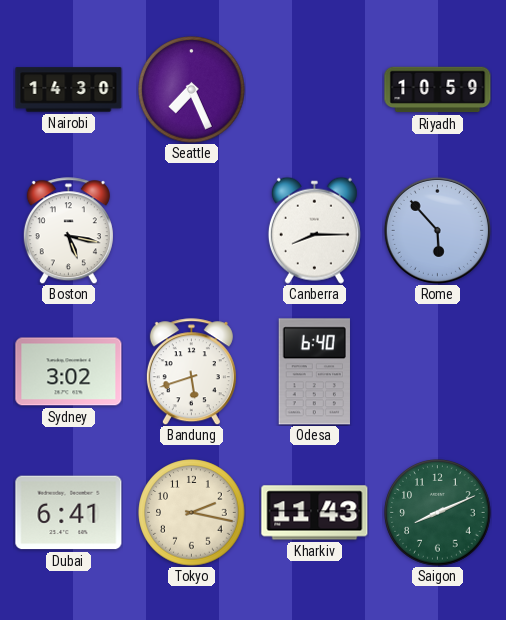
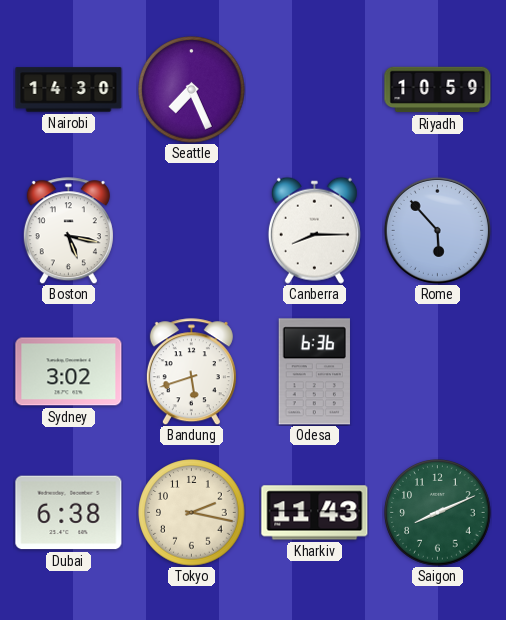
Odesa: 6:40 -> 6:36 (314, 372)
Dubai: 6:41 -> 6:38 (69, 513)
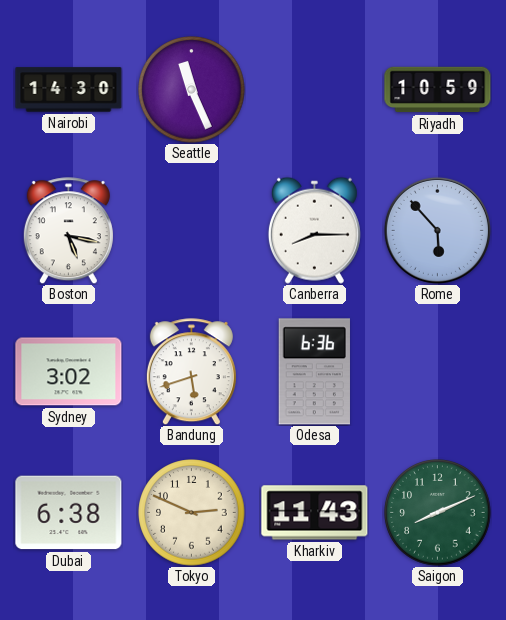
Seattle: 7:26 -> 11:26 (192, 90)
Tokyo: 2:17 -> 2:49 (192, 513)
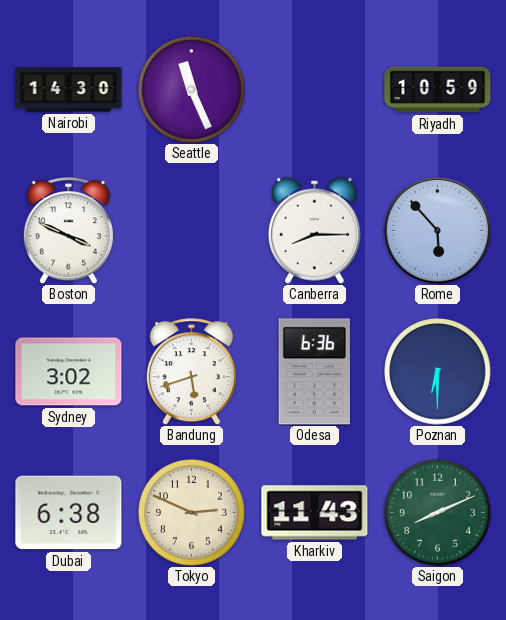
Boston: 5:17 -> 3:49 (68, 231)
Poznan: none -> 6:30 (438, 372)
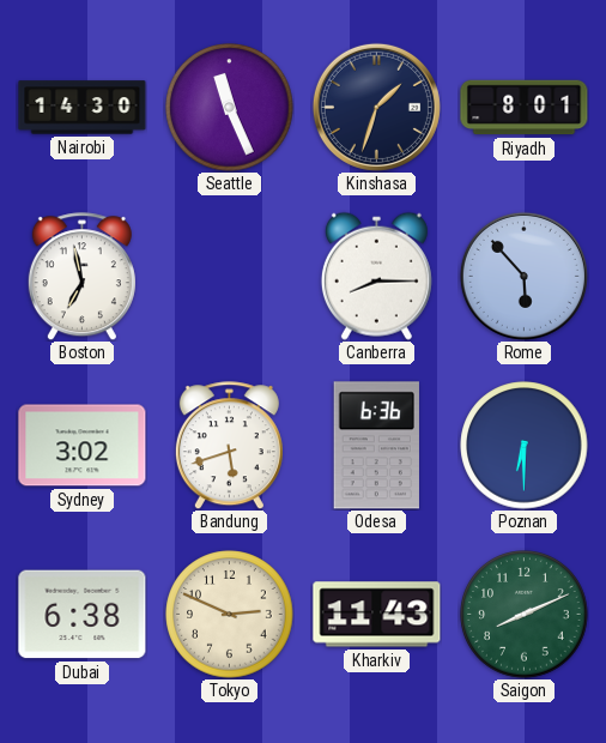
Kinshasa: none -> 1:33 (376, 107)
Riyadh: 10:59 -> 8:01 (525, 108)
Boston: 3:49 -> 6:58 (81, 277)
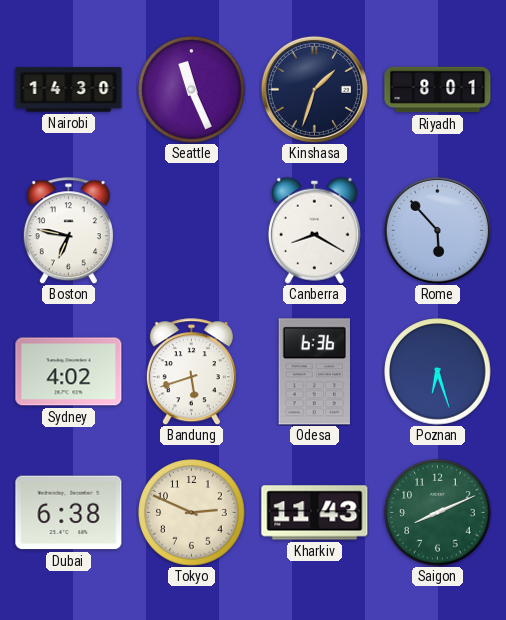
Boston: 6:58 -> 6:47 (68, 231)
Canberra: 8:15 -> 8:20 (314, 230)
Sydney: 3:02 -> 4:02 (69, 372)
Poznan: 6:30 -> 6:27 (438, 372)
